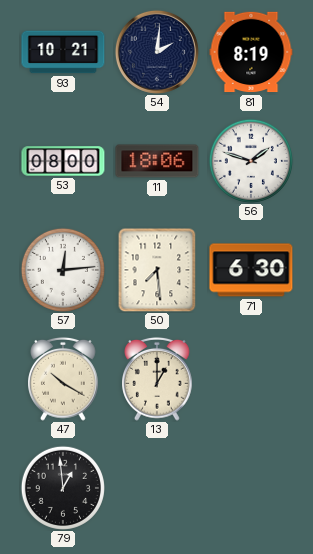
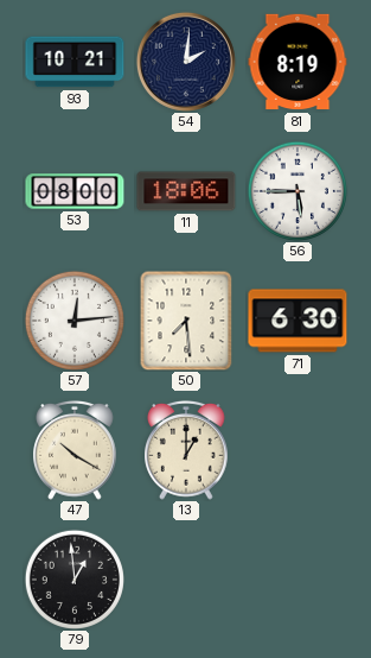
56: 1:48 -> 5:45 (298, 191)
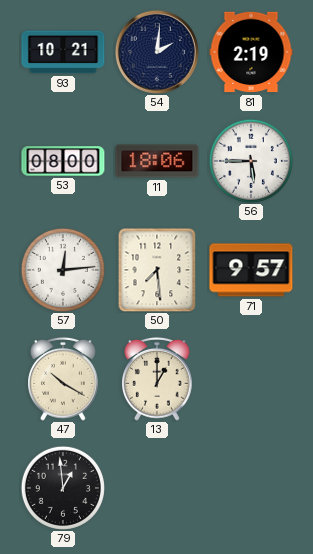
81: 8:19 -> 2:19 (251, 52)
71: 6:30 -> 9:57 (251, 270)
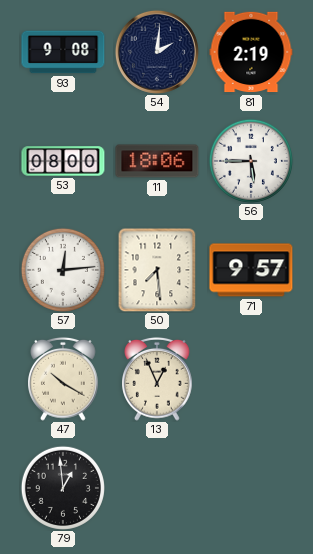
93: 10:21 -> 9:08 (63, 52)
13: 1:00 -> 12:56 (158, 379)
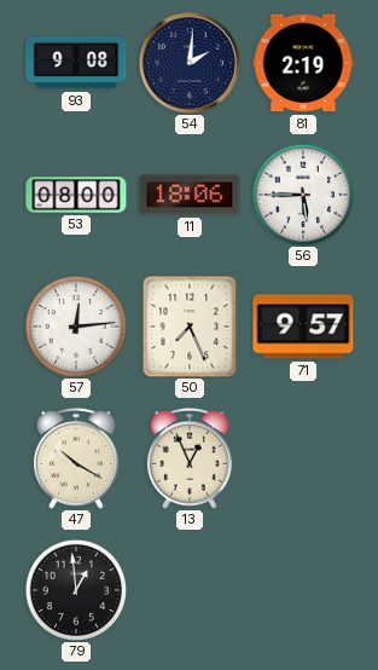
50: 7:29 -> 7:26 (190, 327)
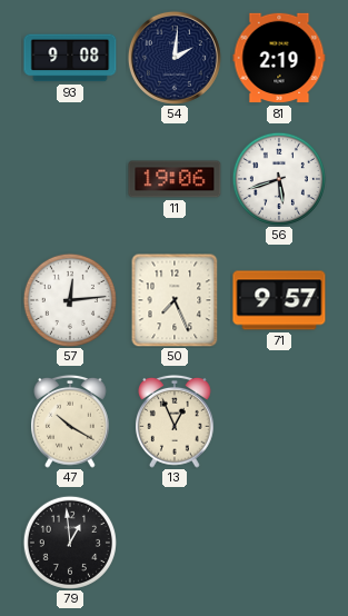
53: 08:00 -> none (76, 195)
11: 18:06 -> 19:06 (175, 179)
56: 5:45 -> 5:42 (279, 179)
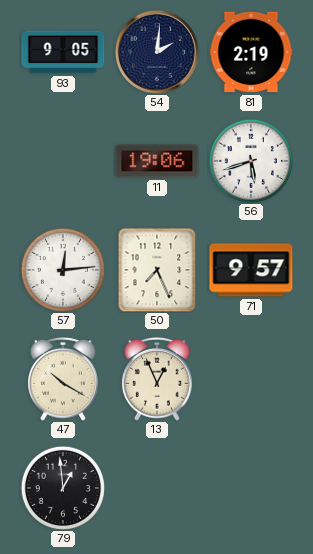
93: 9:08 -> 9:05 (63, 52)
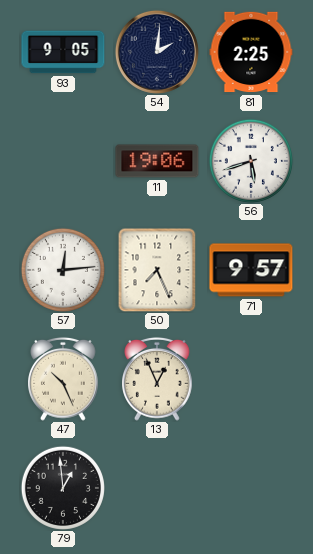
81: 2:19 -> 2:25 (251, 52)
47: 10:20 -> 10:26 (64, 379)
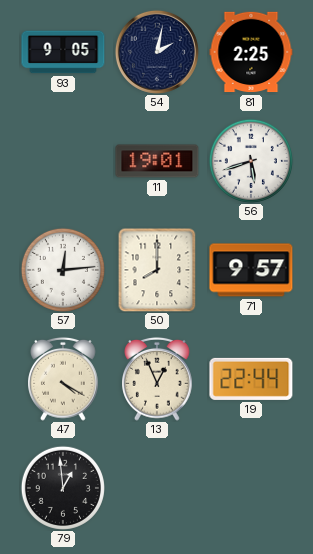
54: 2:01 -> 2:02 (157, 52)
11: 19:06 -> 19:01 (157, 161)
50: 7:26 -> 8:00 (157, 270)
47: 10:26 -> 4:20 (64, 379)
19: none -> 22:44 (251, 379)
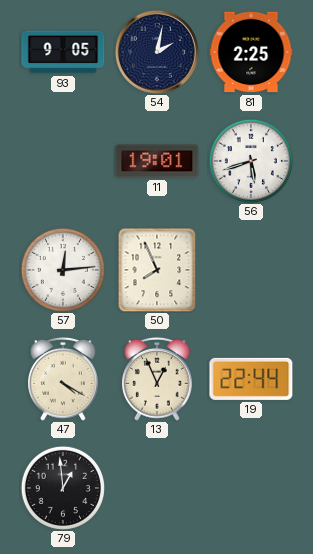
50: 8:00 -> 7:56 (157, 270)
71: 9:57 -> none (251, 270)
